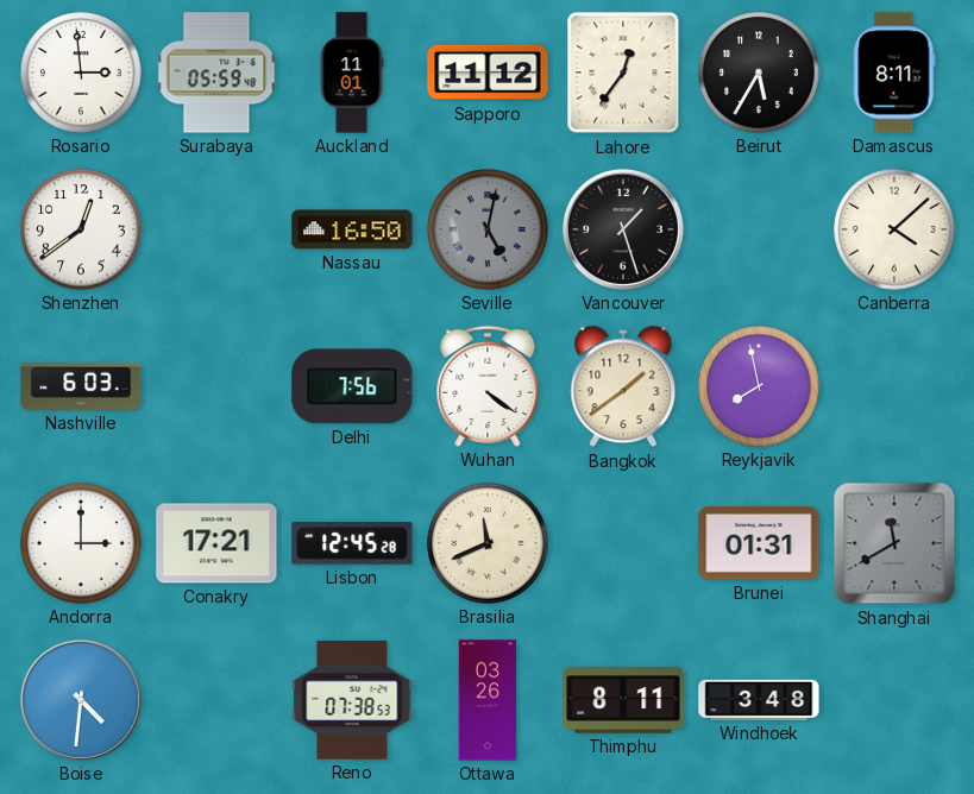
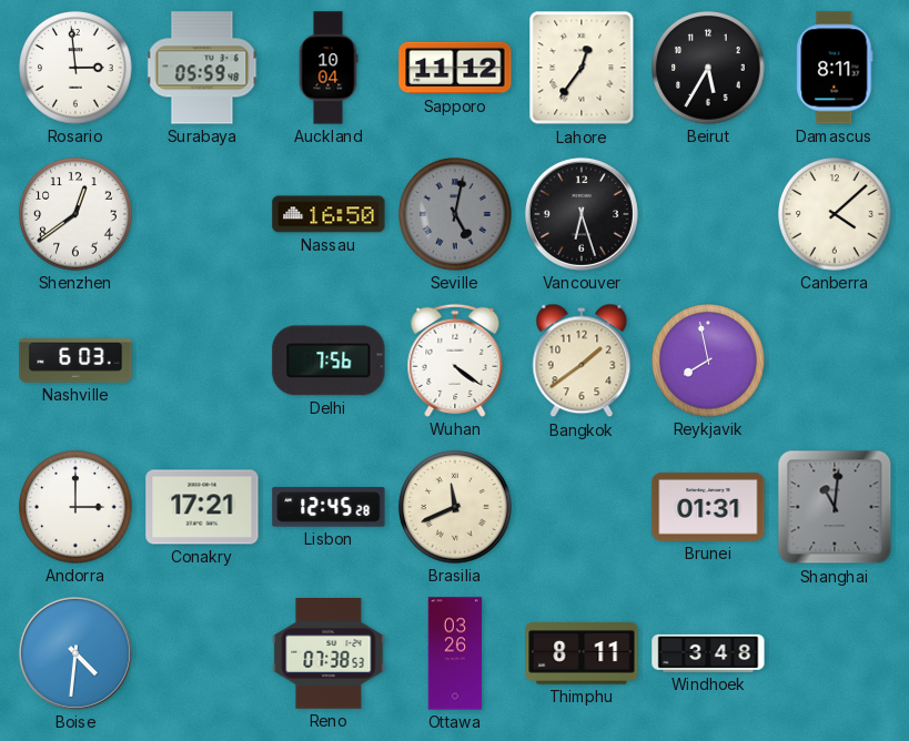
Auckland: 11:01 -> 10:04 (329, 68)
Vancouver: 1:27 -> 6:27 (582, 214)
Shanghai: 11:40 -> 11:01 (835, 507)
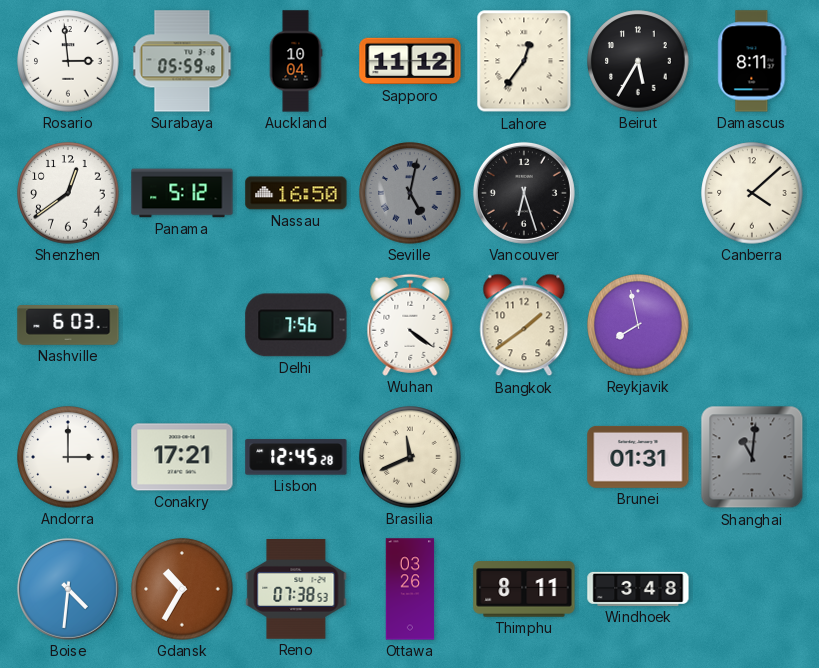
Panama: none -> 5:12 (182, 193)
Gdansk: none -> 10:35 (182, 589)
